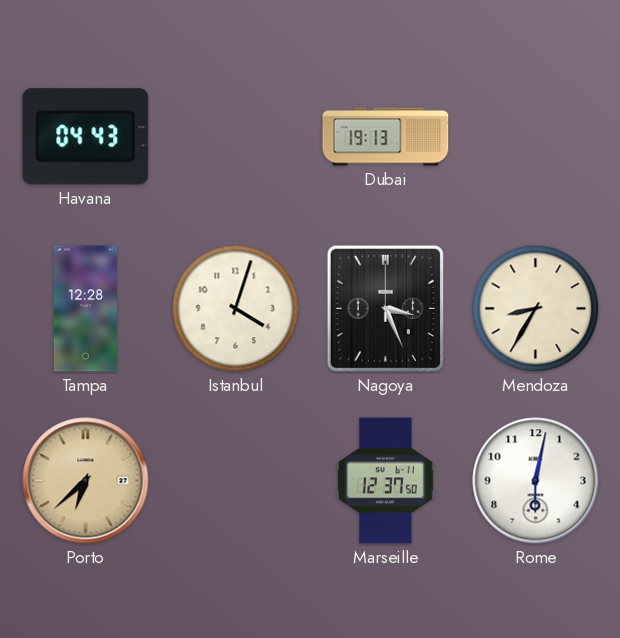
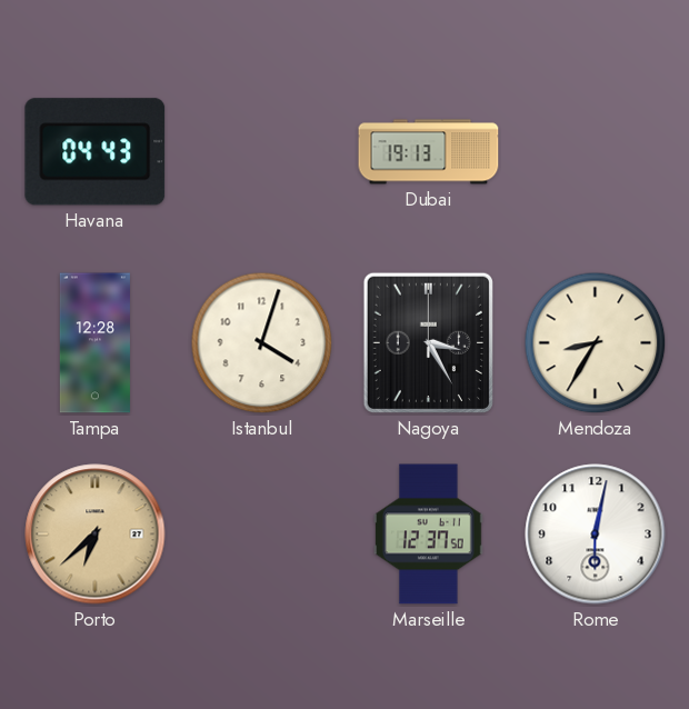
Nagoya: 3:26 -> 3:25 (428, 342)
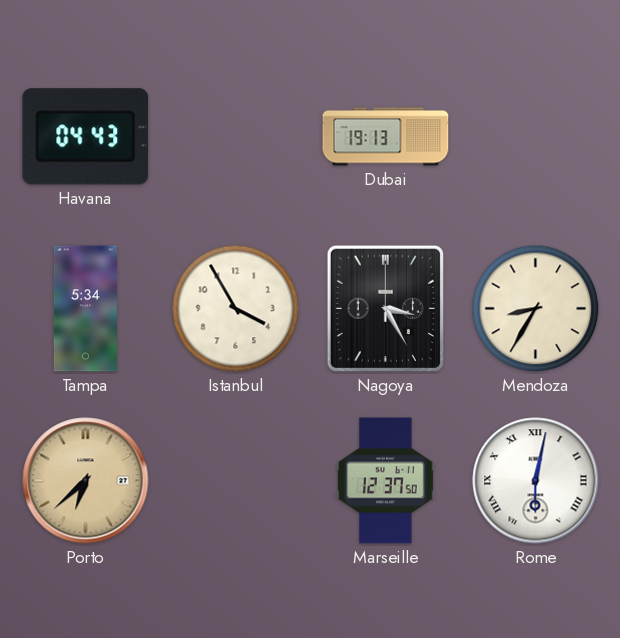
Tampa: 12:28 -> 5:34 (85, 309)
Istanbul: 4:03 -> 3:55 (236, 309)
Rome numerals: Arabic -> Roman (536, 481)
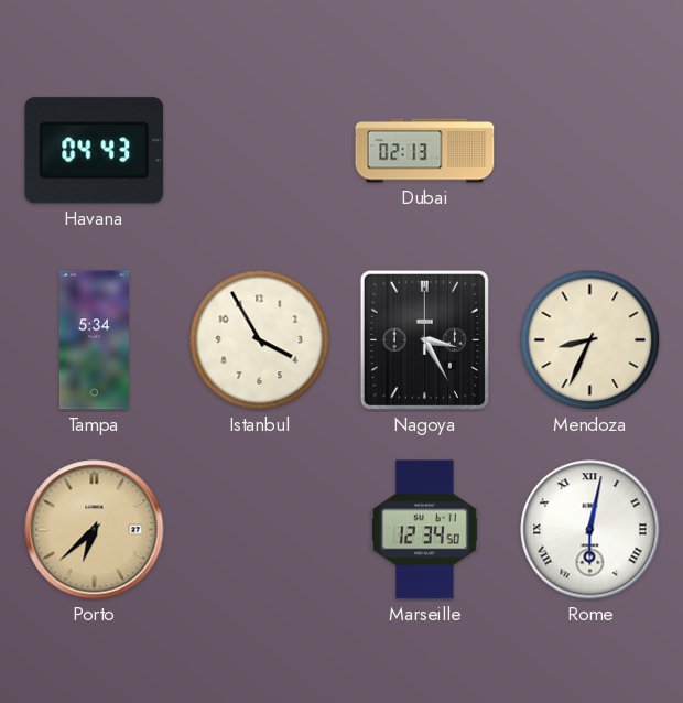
Dubai: 19:13 -> 02:13 (425, 151)
Mendoza: 8:35 -> 8:34 (590, 340)
Marseille: 12:37 -> 12:34 (425, 530)
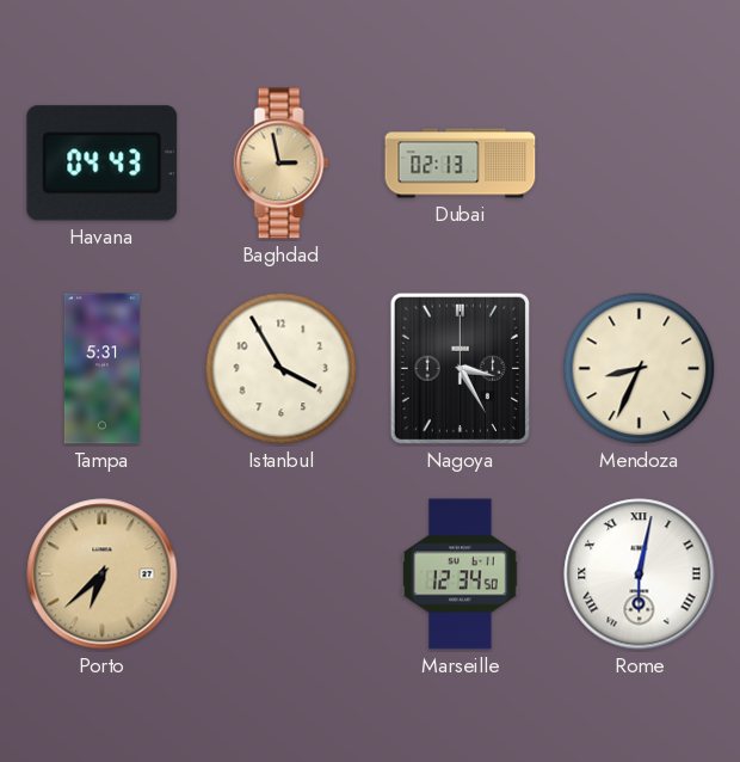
Baghdad: none -> 2:58 (282, 164)
Tampa: 5:34 -> 5:31 (101, 369)
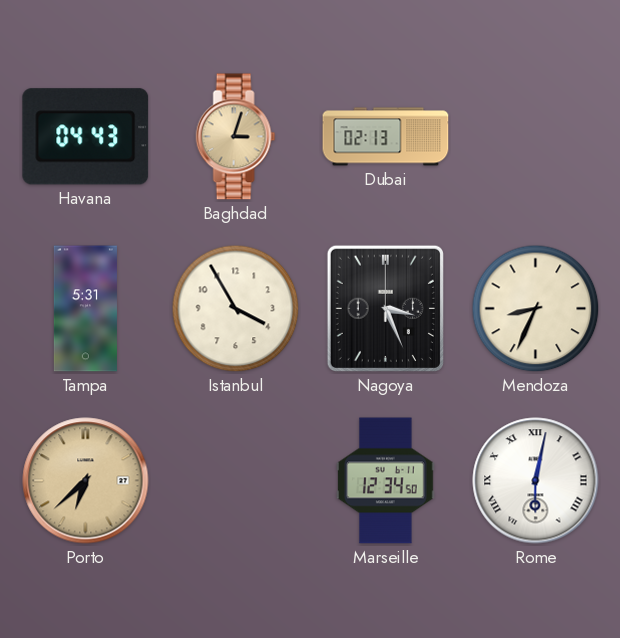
Baghdad: 2:58 -> 3:03 (236, 137)
Nagoya: 3:25 -> 3:26 (385, 308)
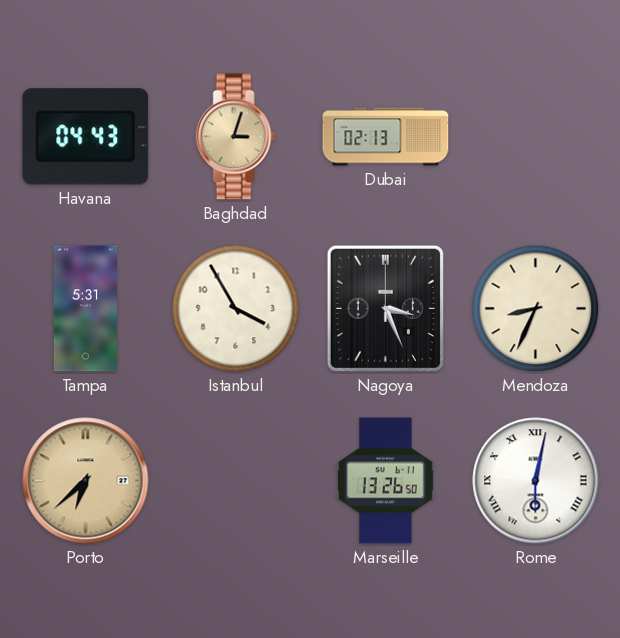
Marseille: 12:34 -> 13:26 (386, 481)
